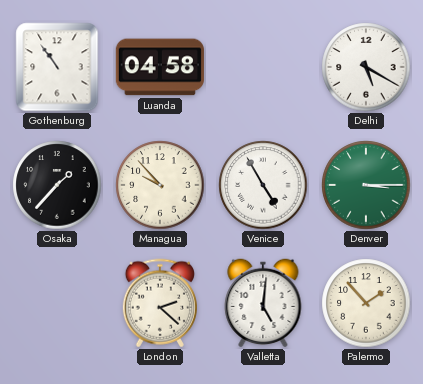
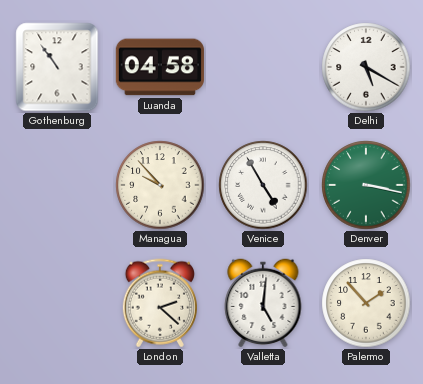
Osaka: 1:37 -> none (57, 185)
Denver: 3:15 -> 3:17 (366, 185)
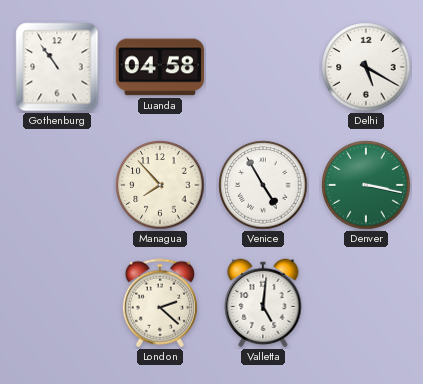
Managua: 9:53 -> 7:53 (160, 185)
Palermo: 1:53 -> none (366, 303)
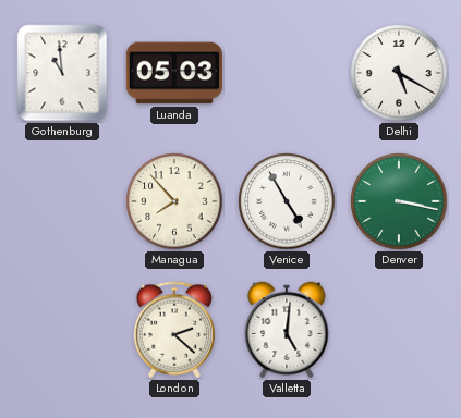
Gothenburg: 10:54 -> 10:59 (62, 73)
Luanda: 04:58 -> 05:03 (174, 73)
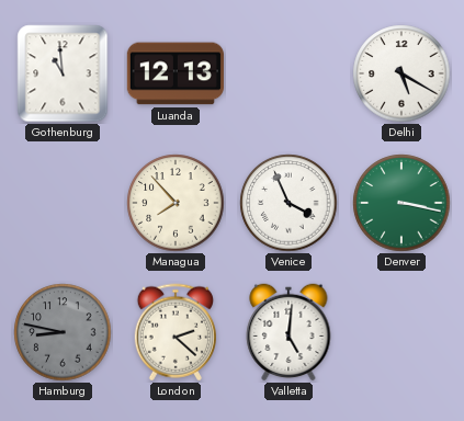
Luanda: 05:03 -> 12:13 (176, 73)
Venice: 4:55 -> 3:56 (288, 203)
Hamburg: none -> 8:47 (63, 332)
